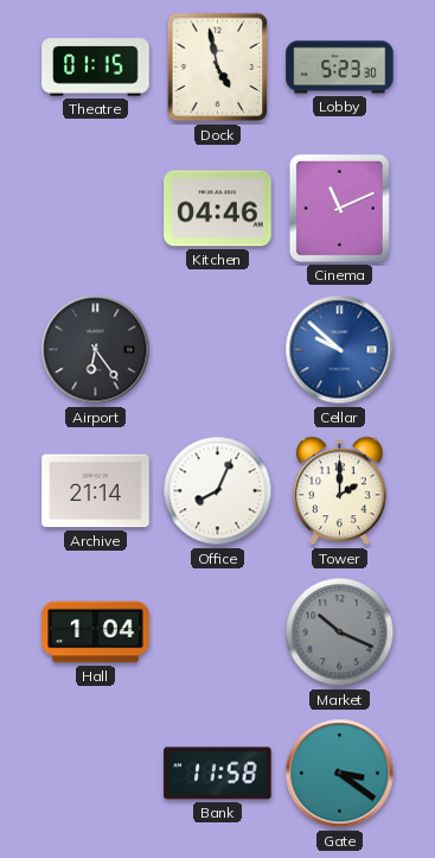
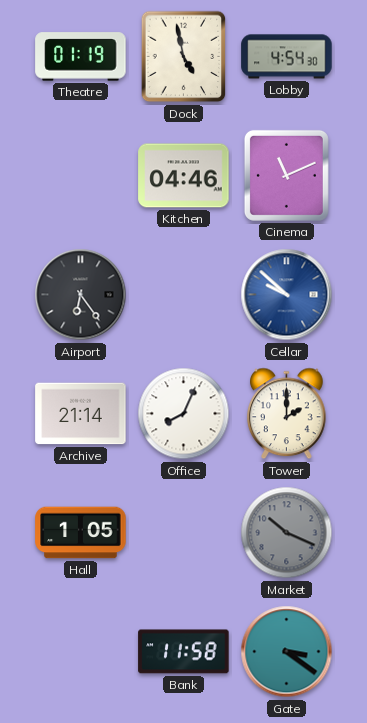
Theatre: 01:15 -> 01:19 (81, 57)
Lobby: 5:23 -> 4:54 (287, 57)
Hall: 1:04 -> 1:05 (81, 533)
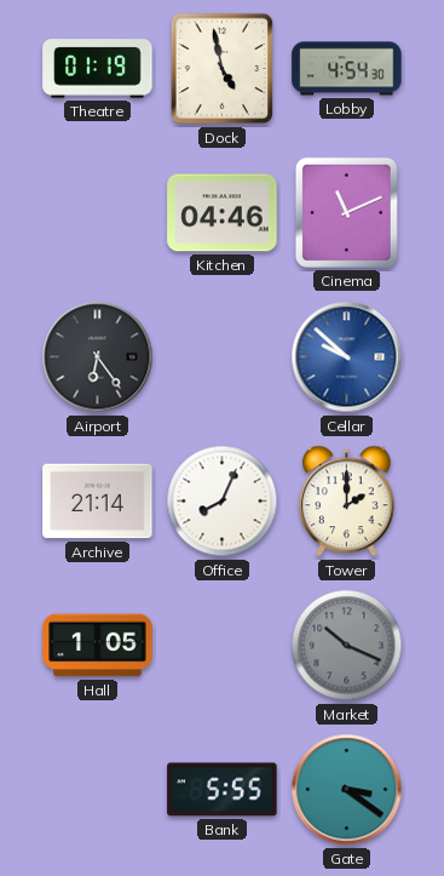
Bank: 11:58 -> 5:55 (223, 790)
